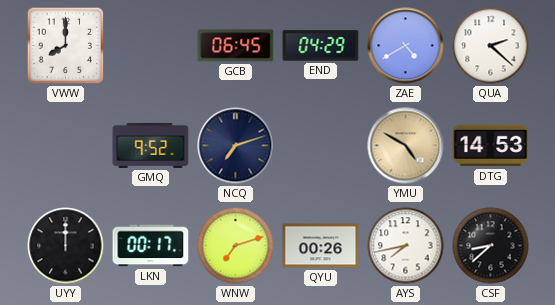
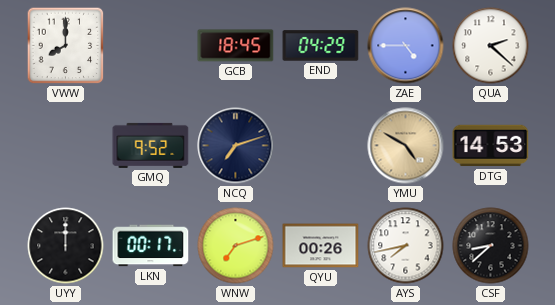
GCB: 06:45 -> 18:45 (236, 46)
ZAE: 4:40 -> 4:45 (406, 46)
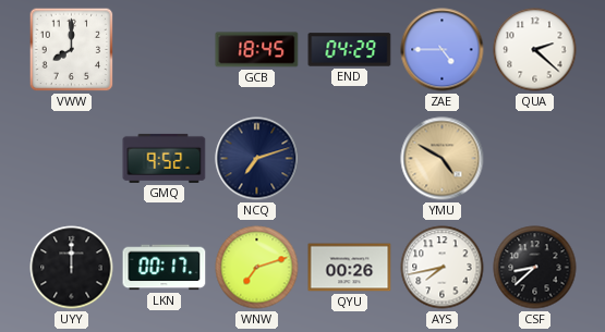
DTG: 14:53 -> none (491, 146)
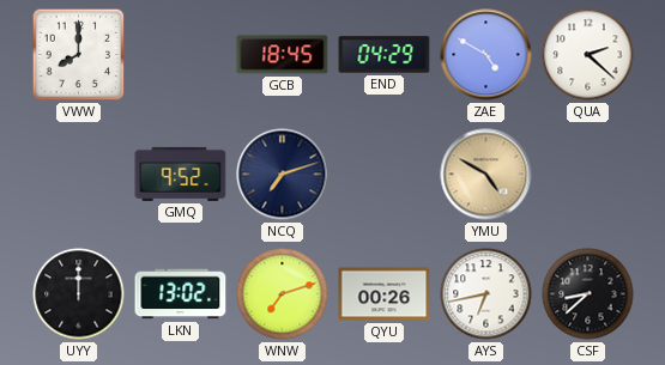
ZAE: 4:45 -> 4:50 (486, 55)
LKN: 00:17 -> 13:02 (181, 294)
AYS: 7:43 -> 6:43 (486, 294)
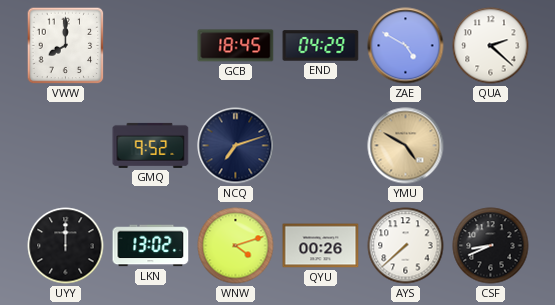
WNW: 7:12 -> 4:12 (236, 246)
AYS: 6:43 -> 7:38 (406, 246)
CSF: 8:38 -> 8:41 (491, 246)
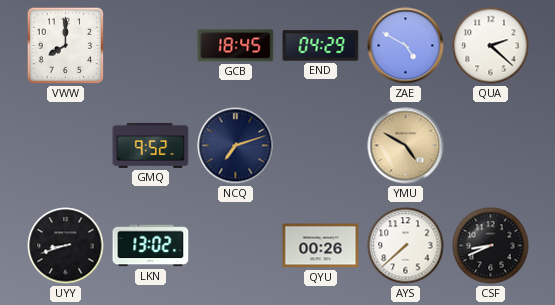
UYY: 12:00 -> 8:42 (66, 246)
WNW: 4:12 -> none (236, 246)
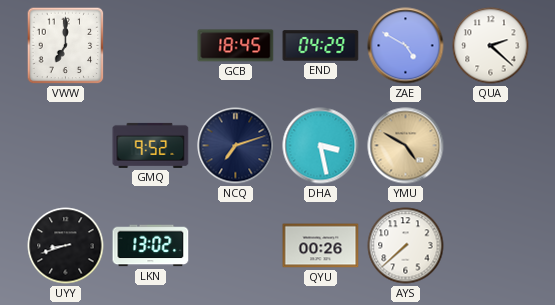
VWW: 8:00 -> 7:00 (66, 46)
DHA: none -> 3:28 (321, 146)
CSF: 8:41 -> none (491, 246)
